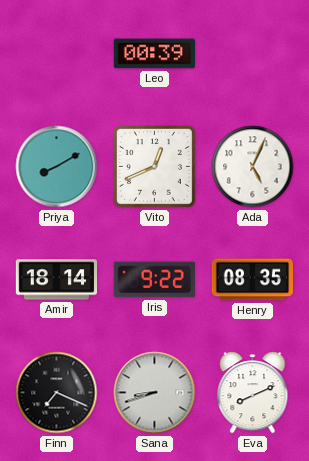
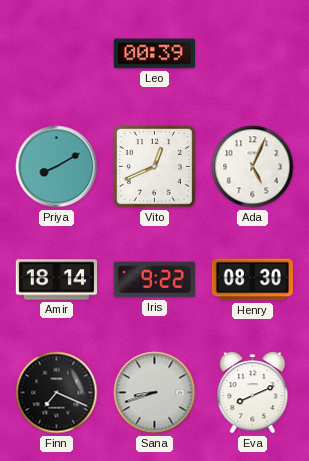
Henry: 08:35 -> 08:30 (252, 280)
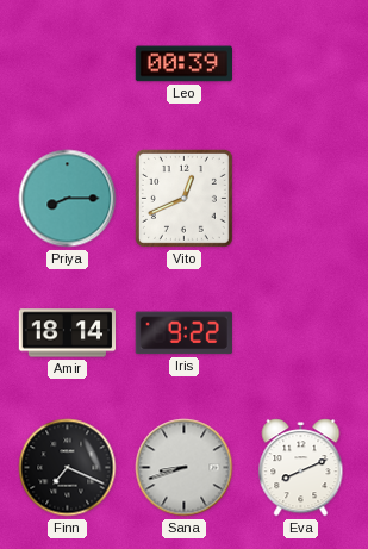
Priya: 8:10 -> 8:15 (68, 199)
Ada: 5:04 -> none (253, 167)
Henry: 08:30 -> none (252, 280)
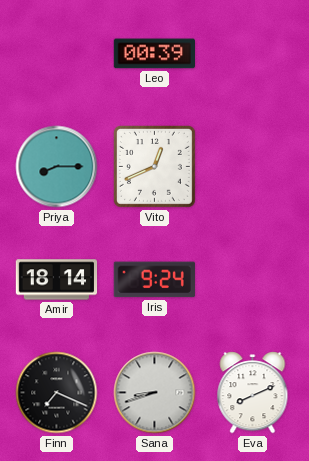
Iris: 9:22 -> 9:24 (154, 280)
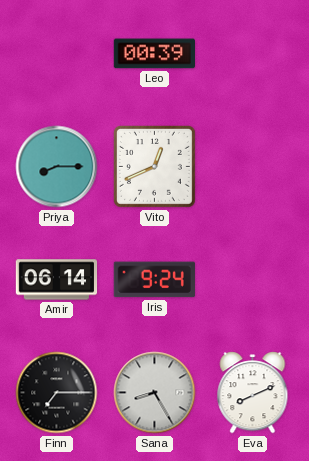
Amir: 18:14 -> 06:14 (57, 280)
Finn: 7:19 -> 7:15 (57, 393)
Sana: 8:42 -> 8:25 (155, 393)
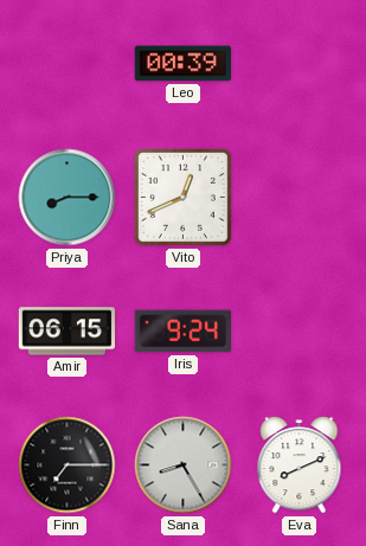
Amir: 06:14 -> 06:15 (68, 332)
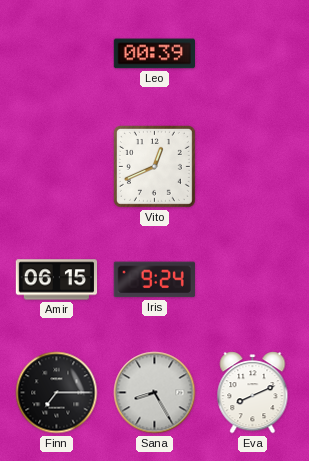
Priya: 8:15 -> none (68, 198)
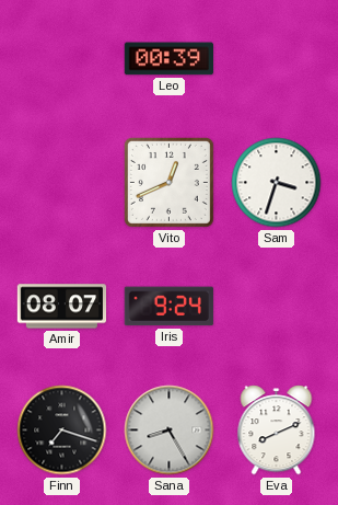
Sam: none -> 3:33 (277, 183)
Amir: 06:15 -> 08:07 (62, 307)
Finn: 7:15 -> 7:18 (62, 431)
